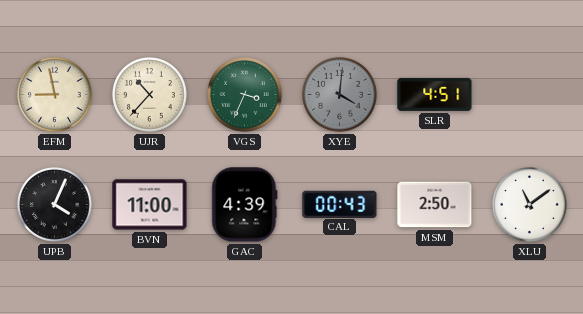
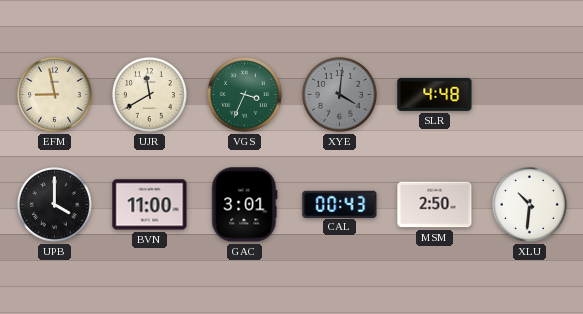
UJR: 10:37 -> 11:40 (150, 95)
SLR: 4:51 -> 4:48 (435, 94)
UPB: 4:04 -> 4:00 (55, 205)
GAC: 4:39 -> 3:01 (245, 205)
XLU: 11:09 -> 10:31 (530, 205)
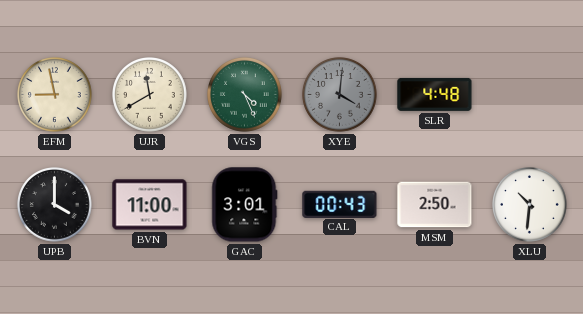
VGS: 3:34 -> 4:26 (245, 95)
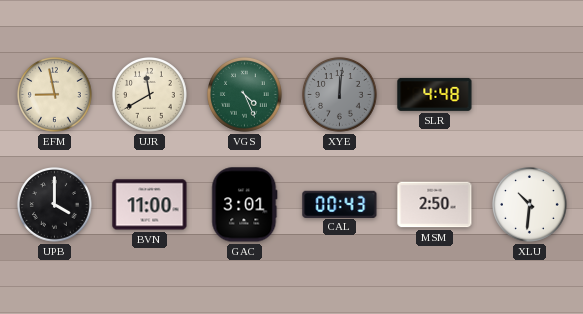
XYE: 4:01 -> 12:01 (340, 95)
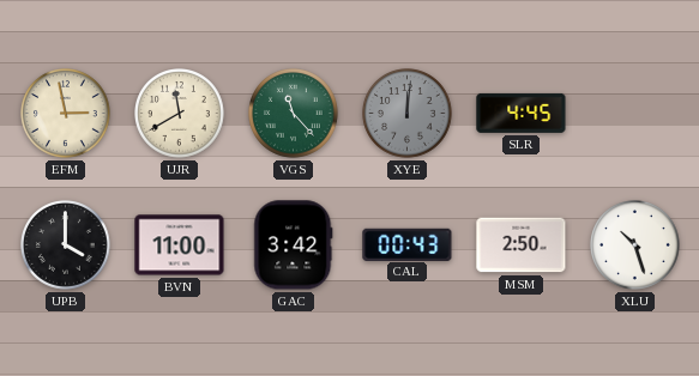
EFM: 8:58 -> 2:58 (66, 114)
VGS: 4:26 -> 11:23 (294, 114)
SLR: 4:48 -> 4:45 (522, 113)
GAC: 3:01 -> 3:42 (294, 245)
XLU: 10:31 -> 10:27 (635, 245)
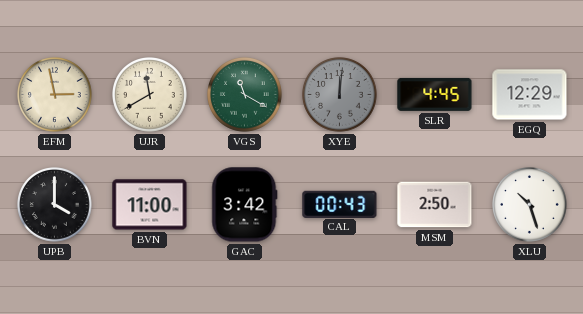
VGS: 11:23 -> 11:20 (245, 95)
EGQ: none -> 12:29 (530, 95)
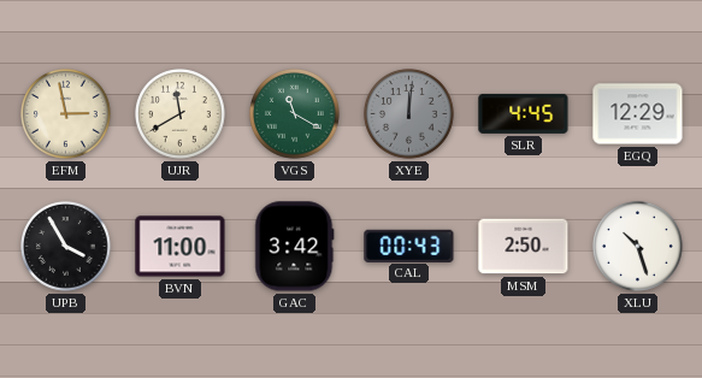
UPB: 4:00 -> 3:55 (66, 247)
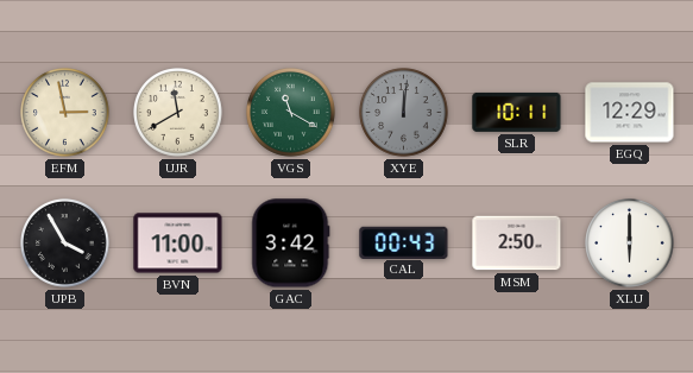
SLR: 4:45 -> 10:11 (517, 112)
XLU: 10:27 -> 6:00 (630, 244)
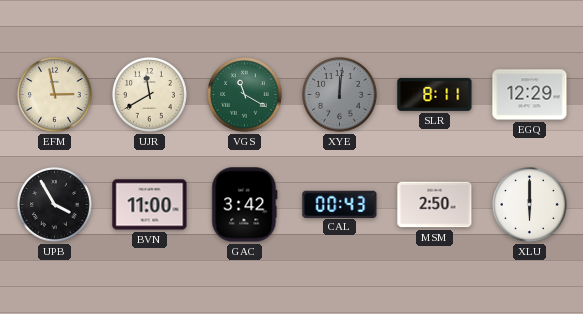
SLR: 10:11 -> 8:11 (435, 94)
